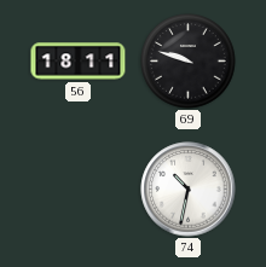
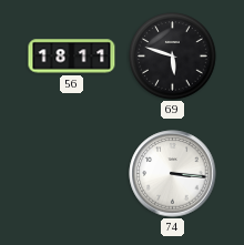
69: 9:48 -> 5:48 (173, 57)
74: 10:32 -> 3:16 (173, 174)
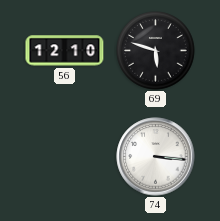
56: 18:11 -> 12:10 (65, 51)
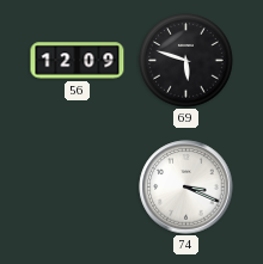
56: 12:10 -> 12:09 (78, 61)
74: 3:16 -> 3:19 (186, 188)
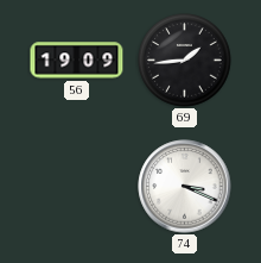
56: 12:09 -> 19:09 (77, 61)
69: 5:48 -> 1:44 (185, 61)
